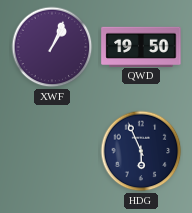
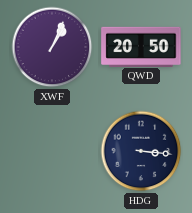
QWD: 19:50 -> 20:50 (141, 46)
HDG: 5:56 -> 3:16 (141, 151)
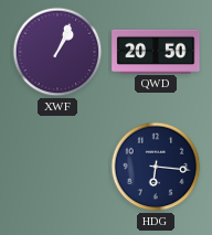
HDG: 3:16 -> 6:16 (156, 167)
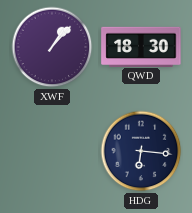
XWF: 1:04 -> 1:07 (52, 47)
QWD: 20:50 -> 18:30 (141, 46)
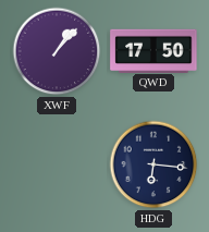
QWD: 18:30 -> 17:50 (153, 50)
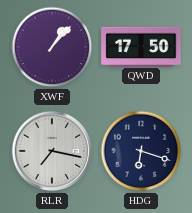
RLR: none -> 7:17 (52, 151)
HDG: 6:16 -> 6:18 (141, 151)
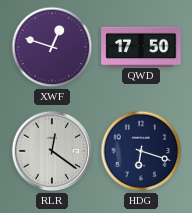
XWF: 1:07 -> 12:48 (52, 47)
RLR: 7:17 -> 12:21 (52, 151)
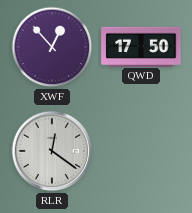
XWF: 12:48 -> 12:53 (52, 47)
HDG: 6:18 -> none (141, 151)
